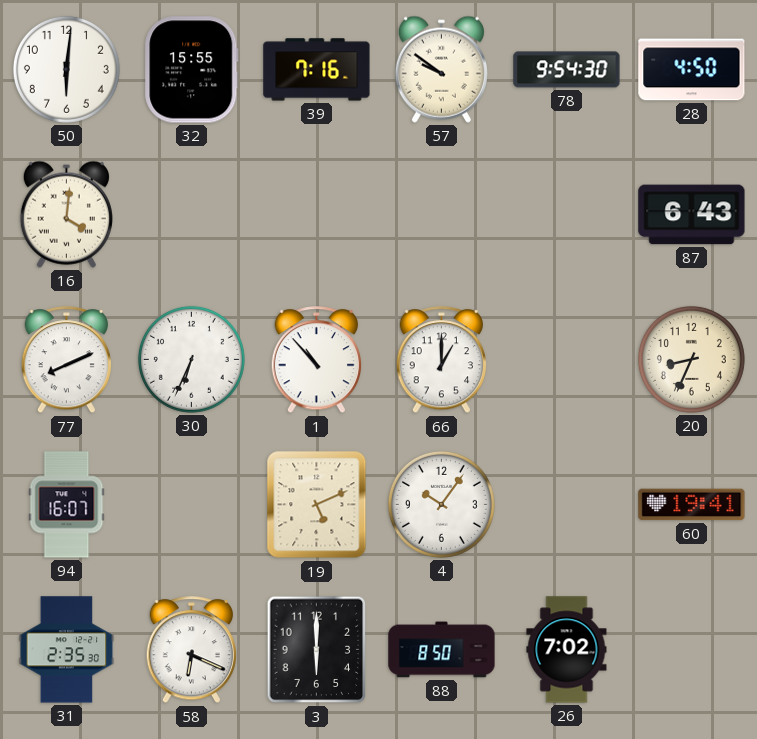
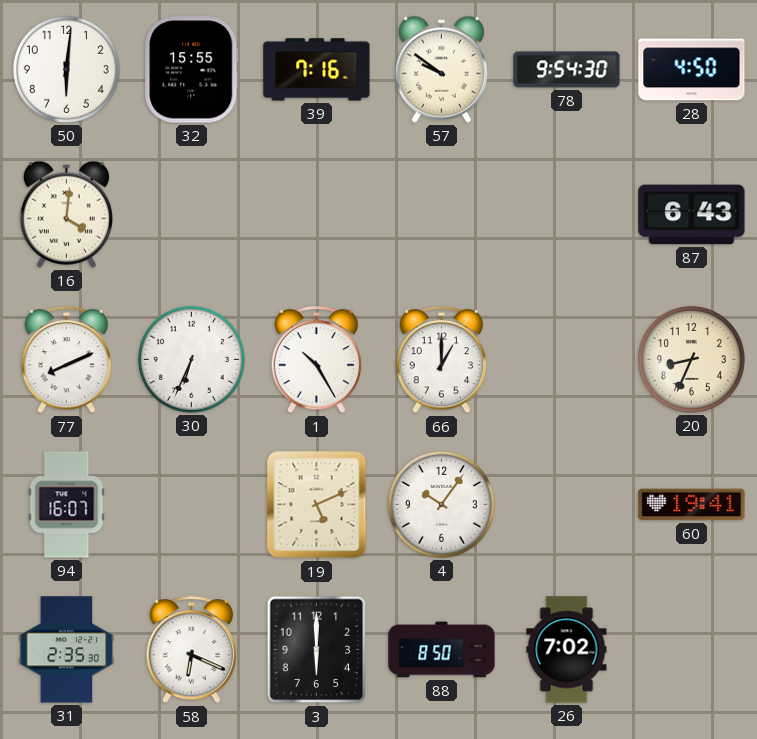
1: 10:53 -> 10:25 (316, 360)
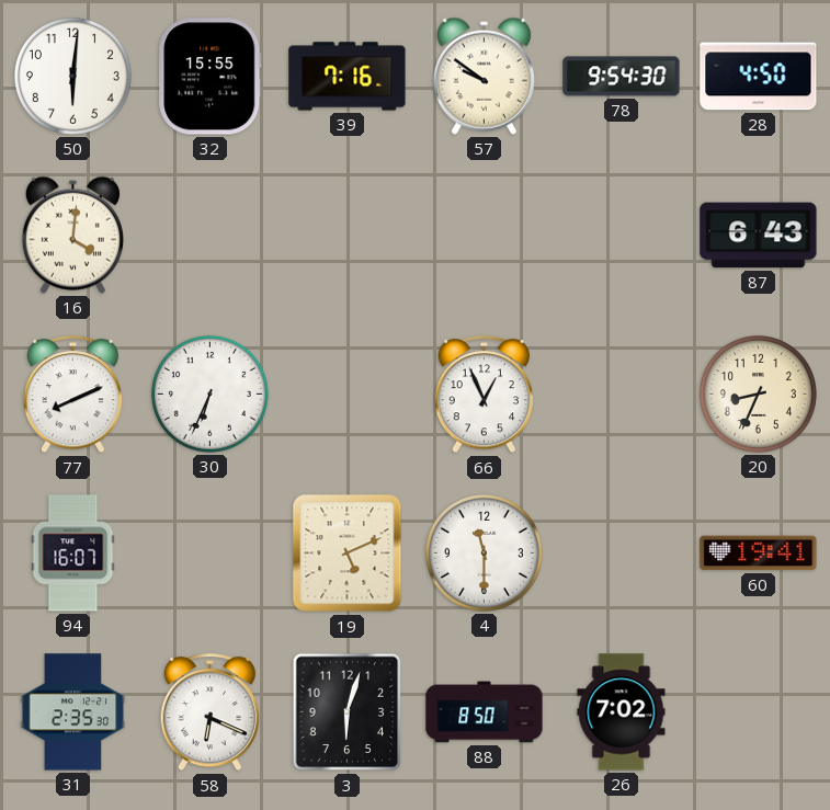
1: 10:25 -> none (316, 360)
66: 1:00 -> 12:56 (484, 395)
4: 10:06 -> 11:30 (484, 552)
3: 6:00 -> 6:03 (348, 712)
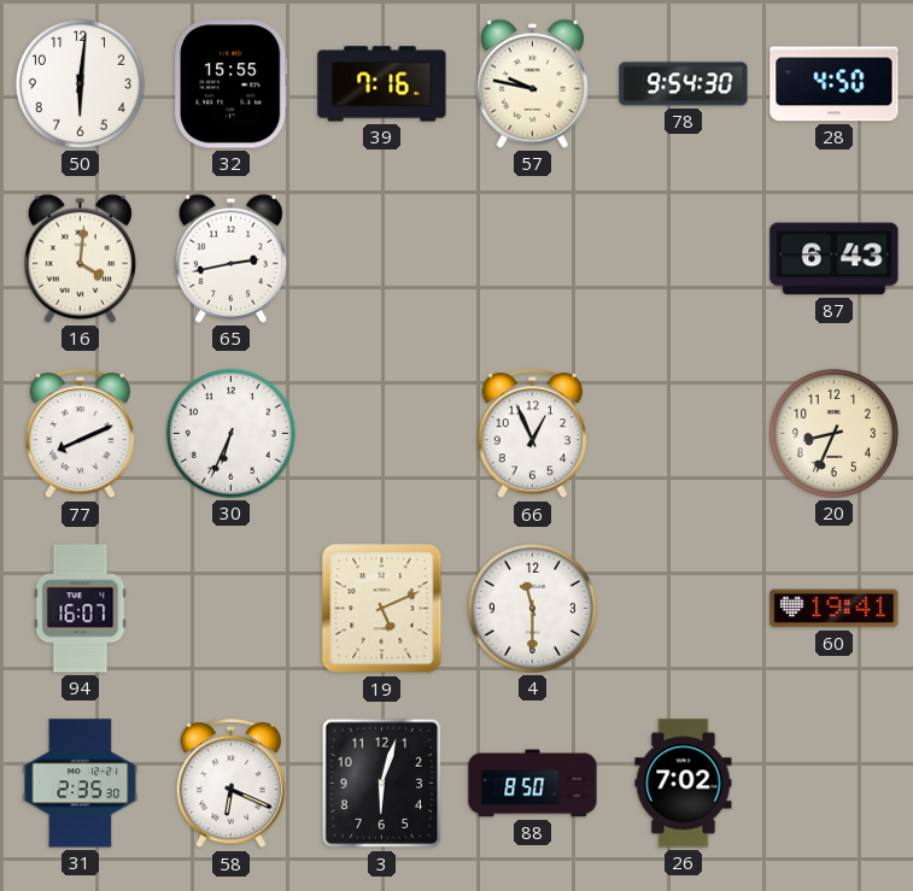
57: 9:51 -> 9:47 (532, 83)
65: none -> 2:43 (230, 258)
